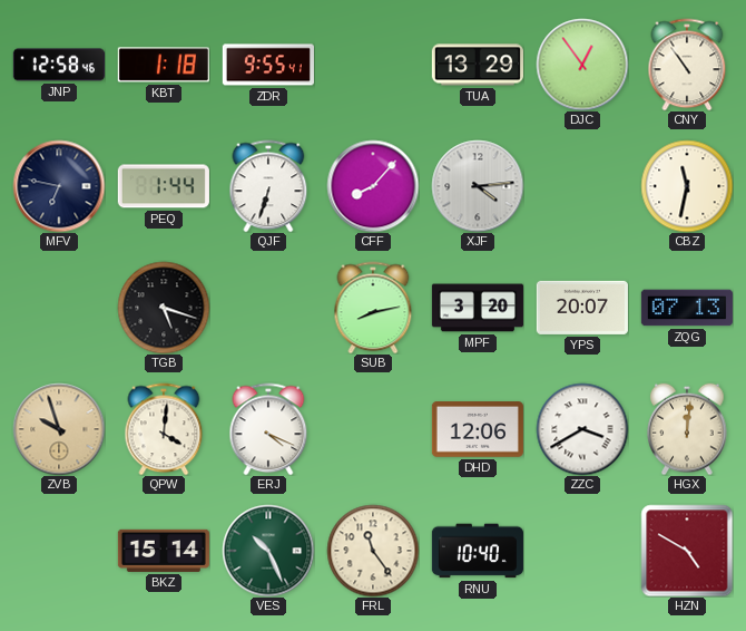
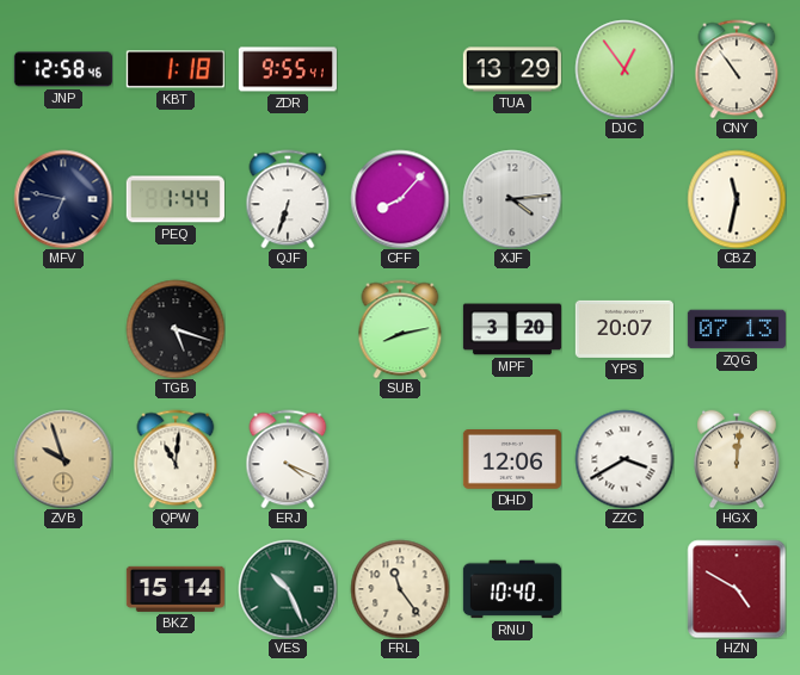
QPW: 4:01 -> 11:01 (176, 459)
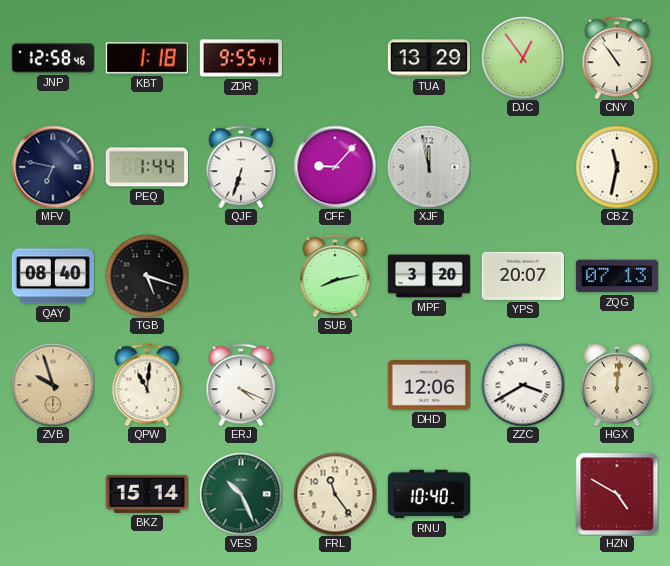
CFF: 8:07 -> 9:07 (335, 167)
XJF: 4:14 -> 11:58 (429, 167)
QAY: none -> 08:40 (53, 276)
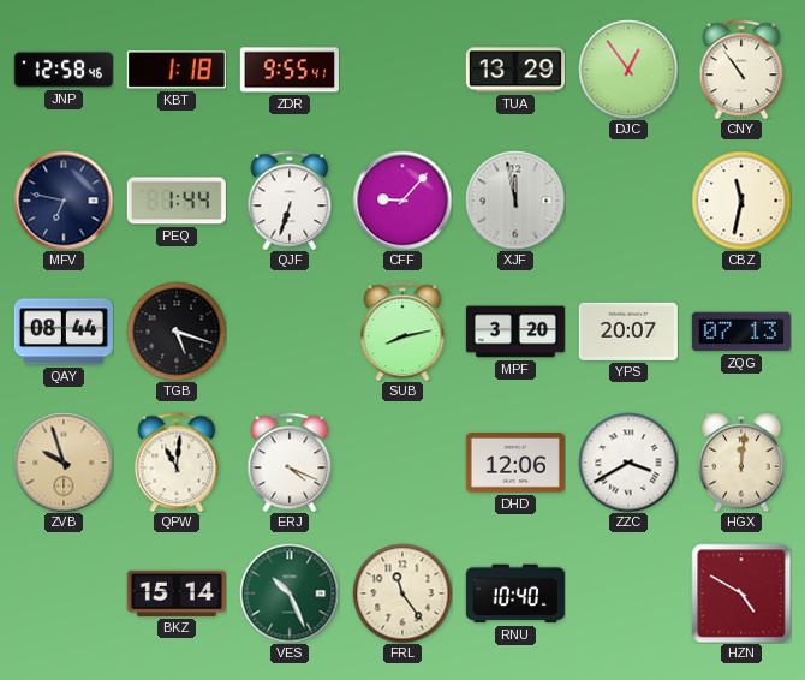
QAY: 08:40 -> 08:44 (64, 332)
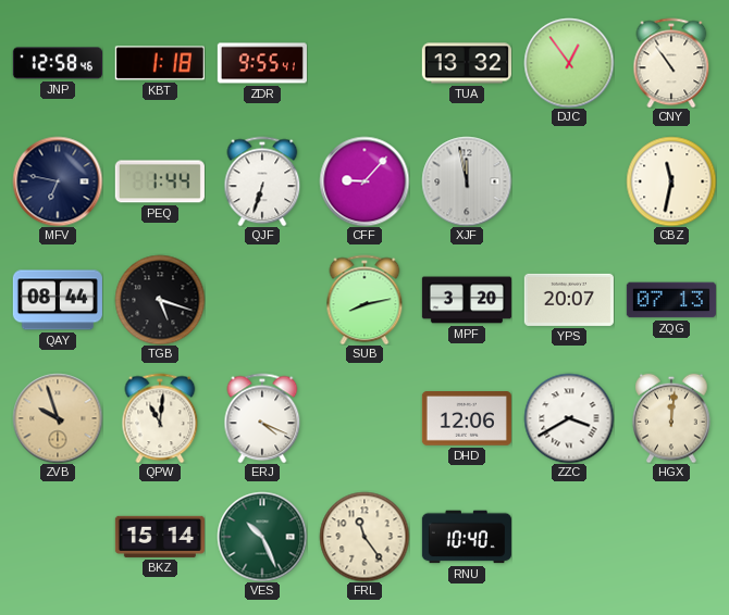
TUA: 13:29 -> 13:32 (467, 63)
HZN: 4:50 -> none (741, 593)
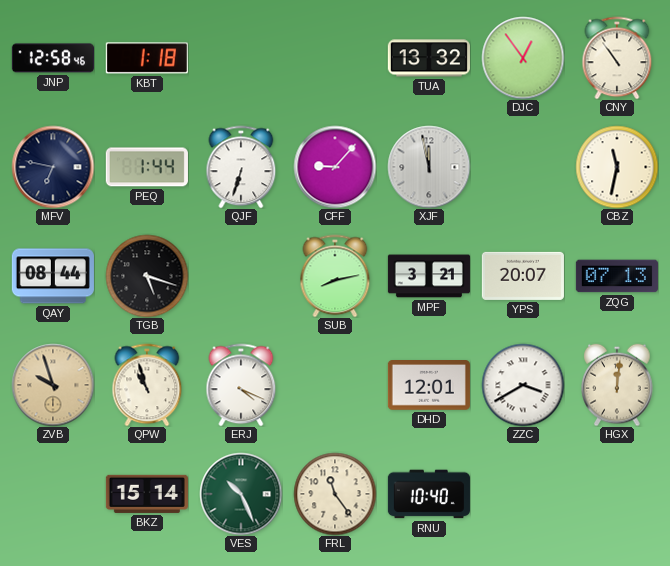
ZDR: 9:55 -> none (262, 63)
MPF: 3:20 -> 3:21 (429, 276)
QPW: 11:01 -> 10:57 (147, 385)
DHD: 12:06 -> 12:01 (429, 386)
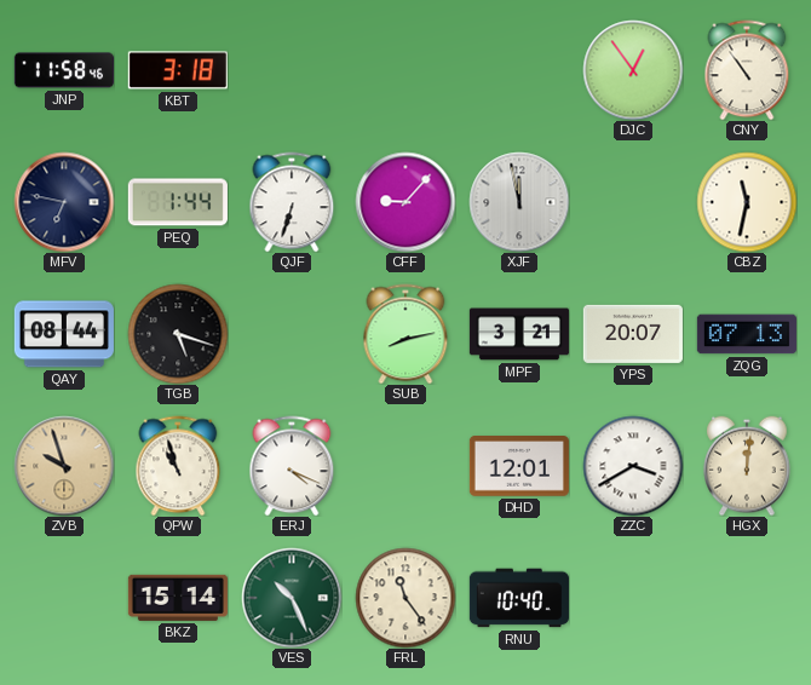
JNP: 12:58 -> 11:58 (64, 70)
KBT: 1:18 -> 3:18 (178, 70)
TUA: 13:32 -> none (429, 58)
